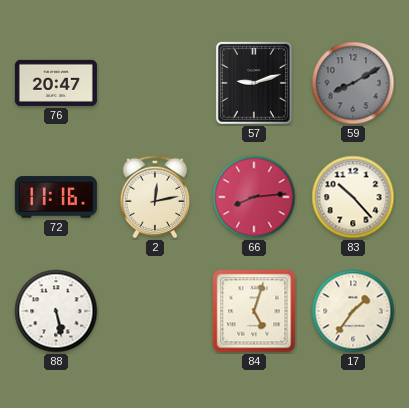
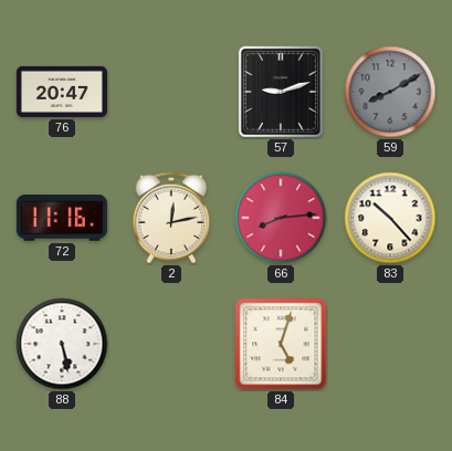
17: 1:36 -> none (353, 311)
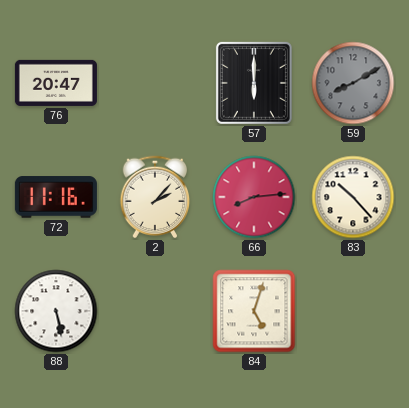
57: 9:12 -> 6:00 (254, 83)
2: 12:13 -> 2:07 (155, 197)
